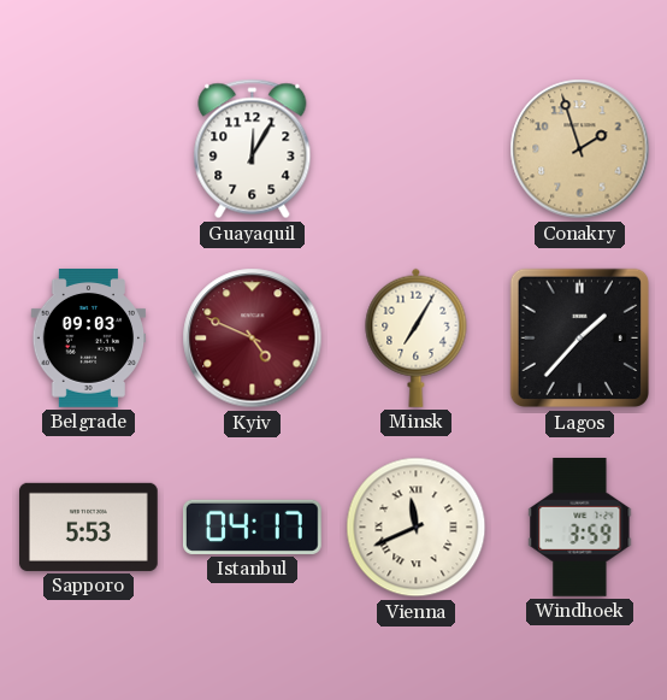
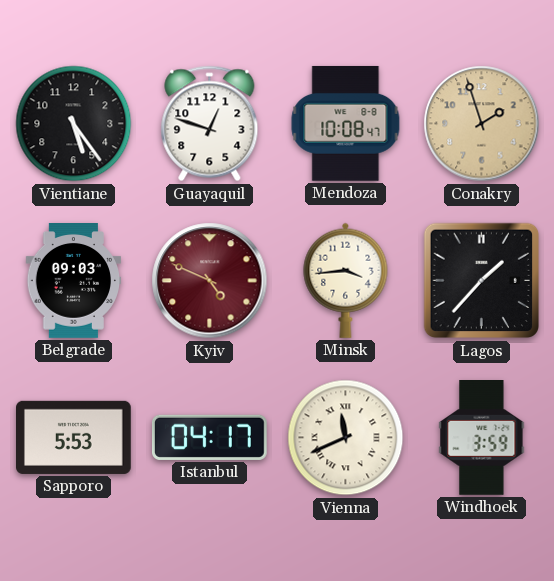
Vientiane: none -> 5:24 (74, 124)
Guayaquil: 12:05 -> 12:48 (210, 124)
Mendoza: none -> 10:08 (346, 123)
Minsk: 7:05 -> 3:44 (346, 280)
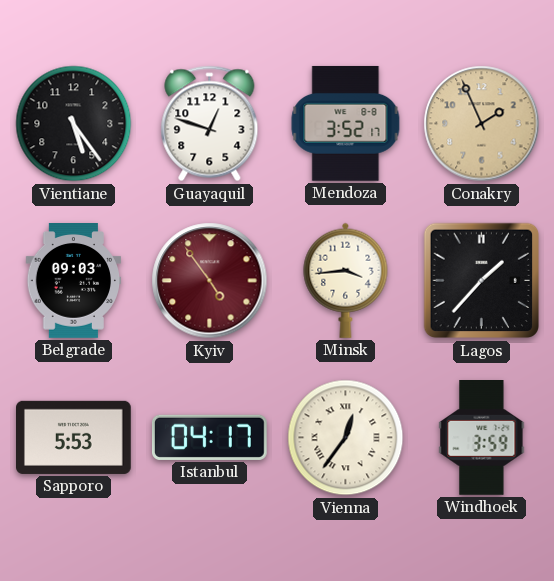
Mendoza: 10:08 -> 3:52 (346, 123)
Conakry: 1:57 -> 1:56 (482, 124)
Kyiv: 4:49 -> 4:54 (210, 281)
Vienna: 11:41 -> 12:36 (346, 438)
